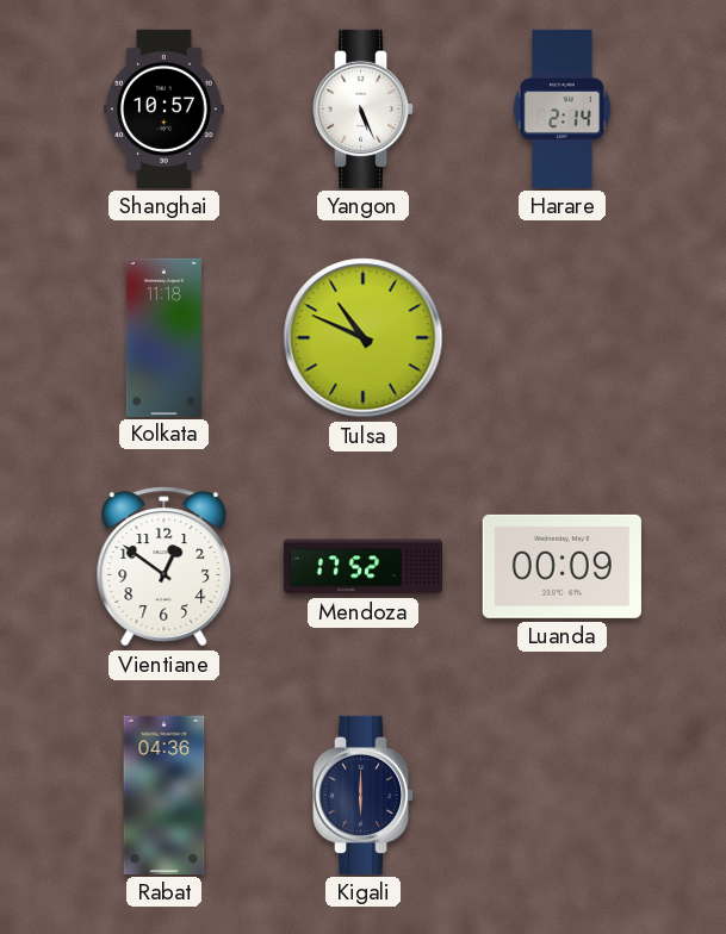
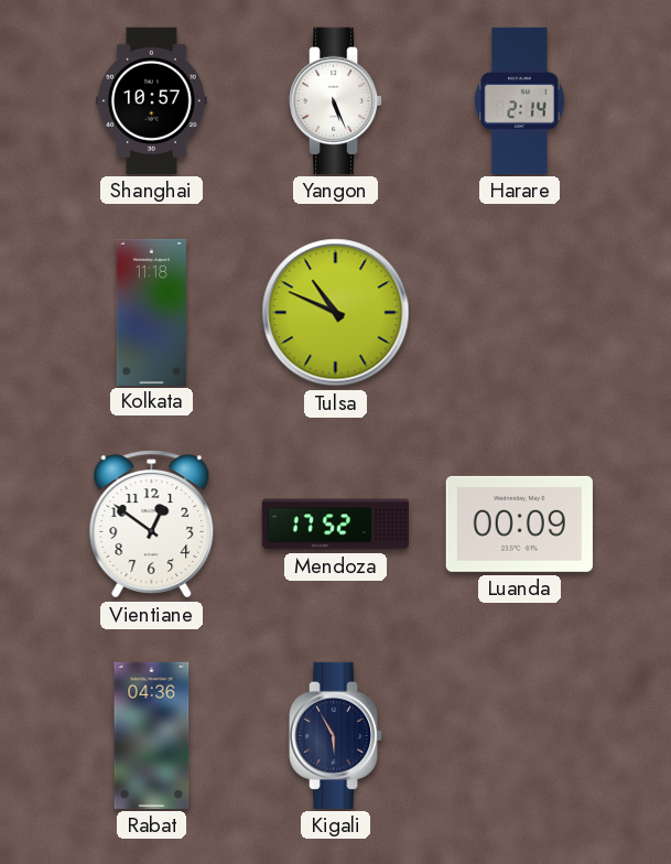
Kigali: 6:00 -> 5:55 (337, 735)
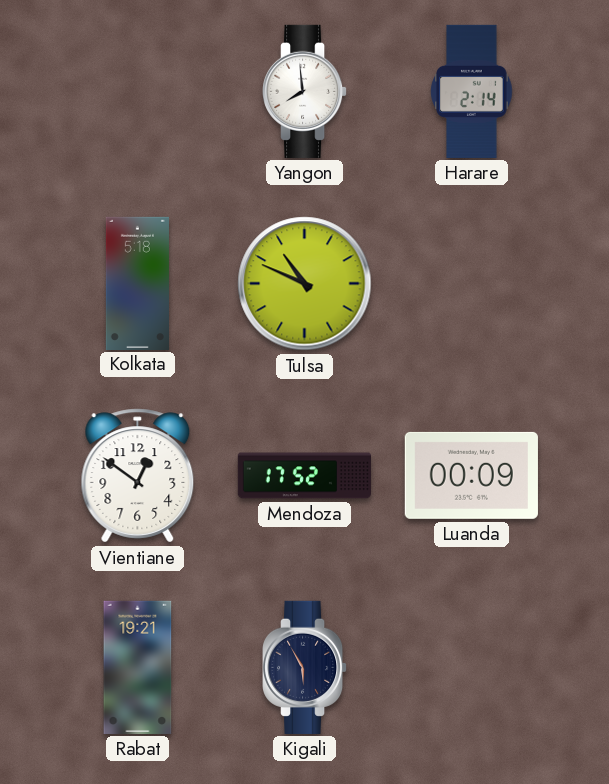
Shanghai: 10:57 -> none (152, 100)
Yangon: 5:26 -> 7:59 (306, 91)
Kolkata: 11:18 -> 5:18 (137, 283)
Rabat: 04:36 -> 19:21 (138, 667)
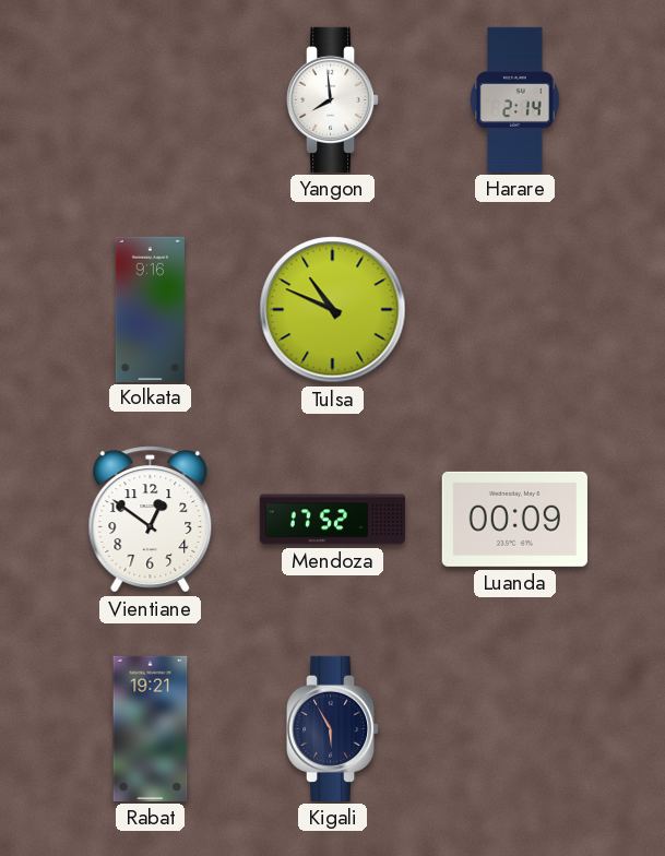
Kolkata: 5:18 -> 9:16 (150, 309)
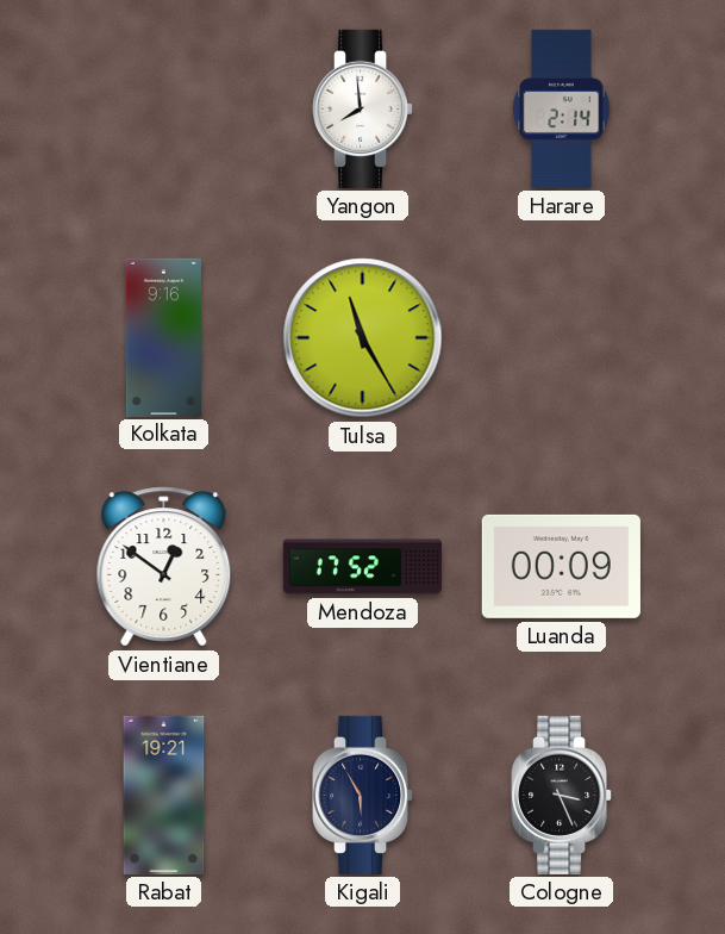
Tulsa: 10:49 -> 11:25 (363, 338)
Cologne: none -> 3:26 (563, 795)
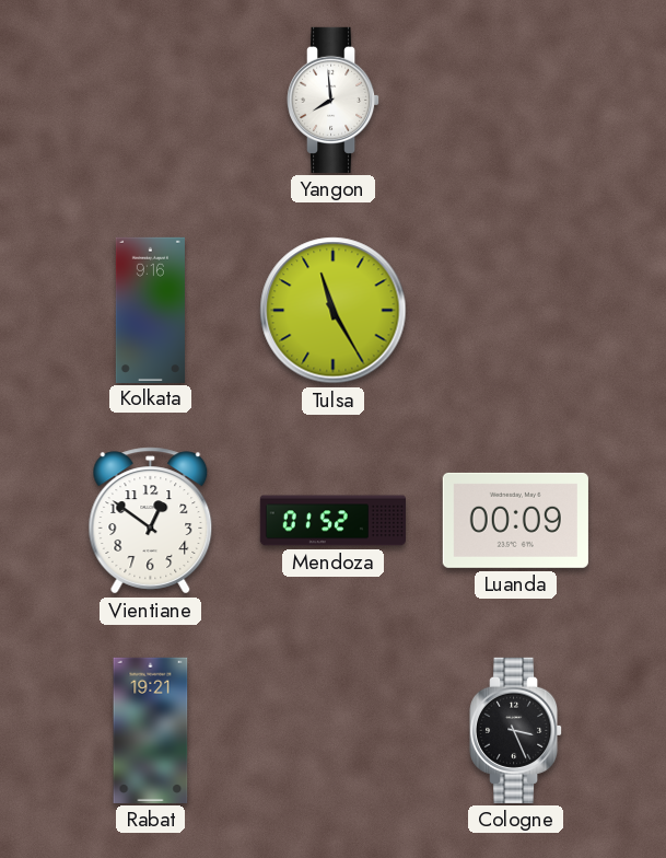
Harare: 2:14 -> none (562, 108)
Mendoza: 17:52 -> 01:52 (332, 521)
Kigali: 5:55 -> none (364, 795)
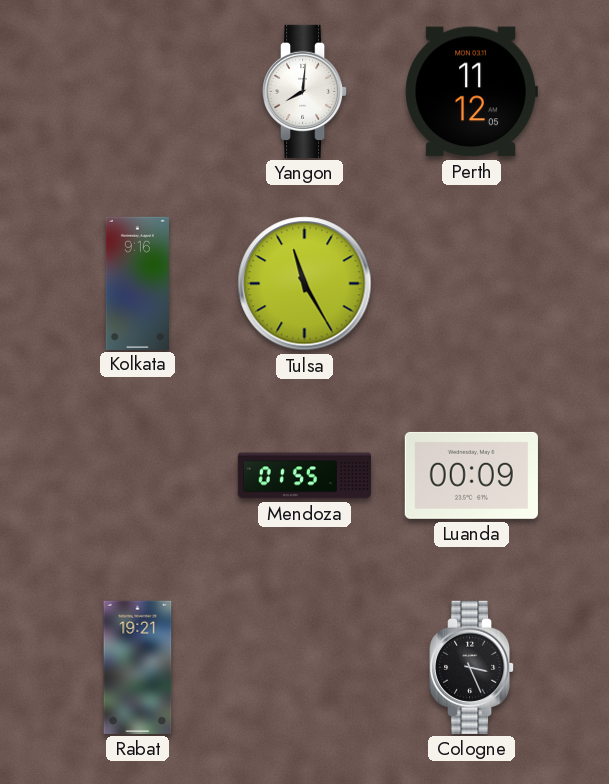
Yangon: 7:59 -> 8:01 (306, 91)
Perth: none -> 11:12 (471, 92)
Vientiane: 12:51 -> none (151, 521)
Mendoza: 01:52 -> 01:55 (304, 476)
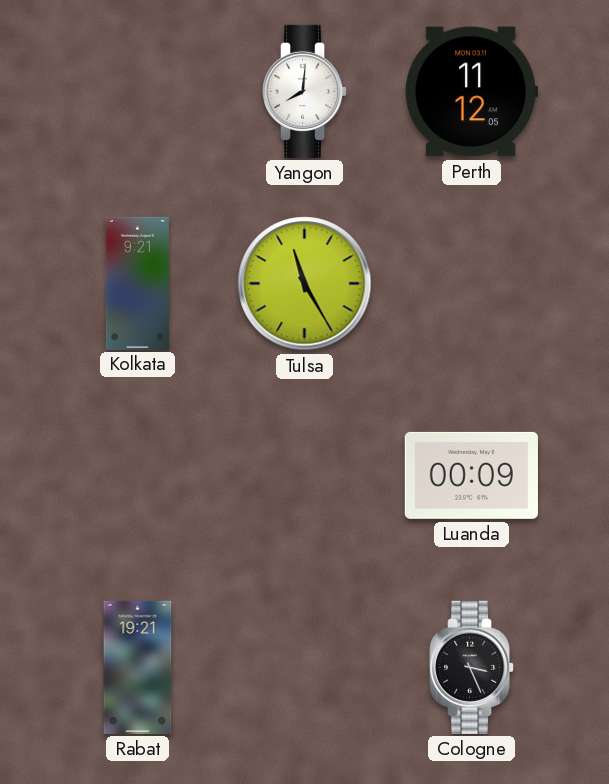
Kolkata: 9:16 -> 9:21 (137, 283)
Mendoza: 01:55 -> none (304, 476)
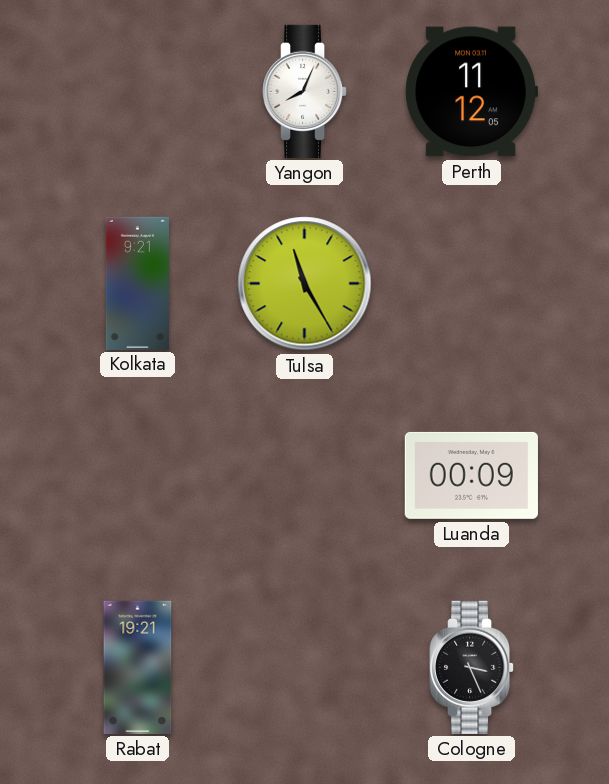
Yangon: 8:01 -> 8:04 (306, 91)
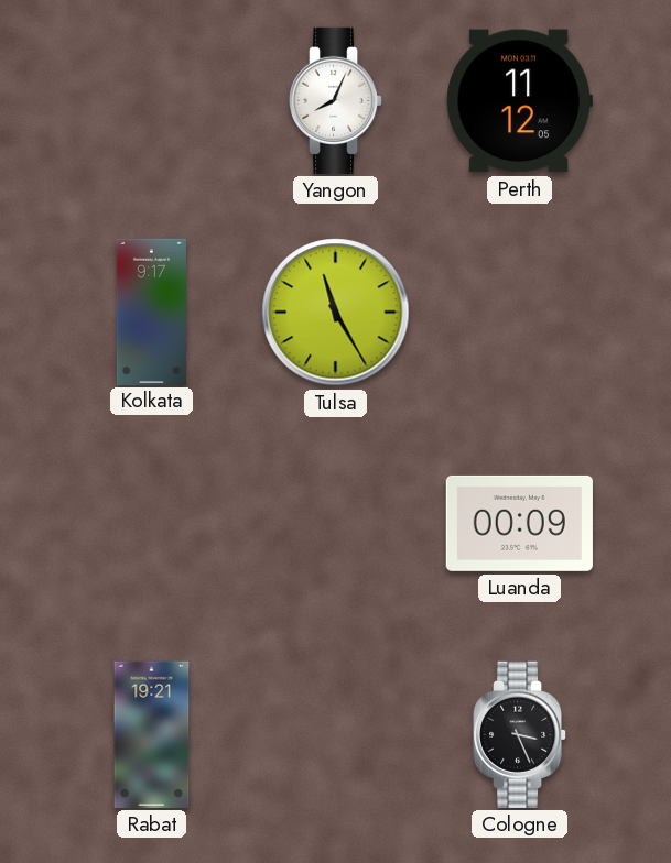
Kolkata: 9:21 -> 9:17 (151, 312)
